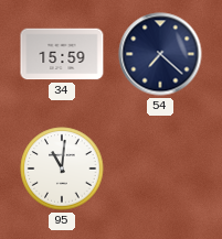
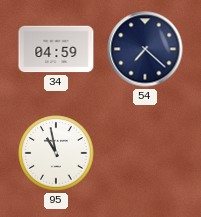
34: 15:59 -> 04:59 (56, 49)
95: 11:01 -> 10:58 (56, 153)
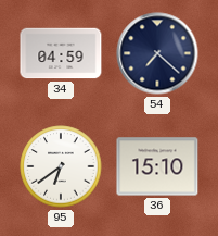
95: 10:58 -> 6:39 (61, 166)
36: none -> 15:10 (157, 166)
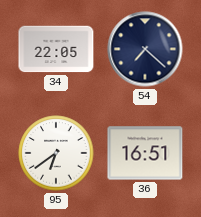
34: 04:59 -> 22:05 (56, 49)
36: 15:10 -> 16:51 (145, 153)
